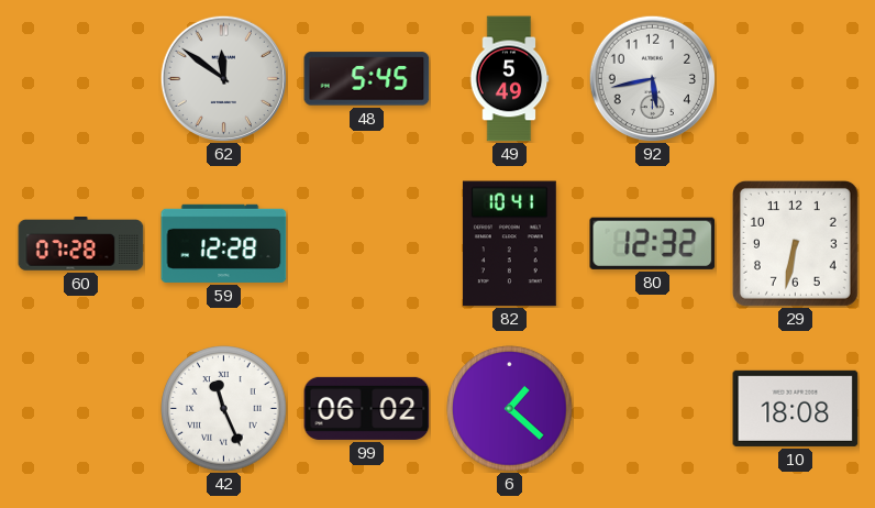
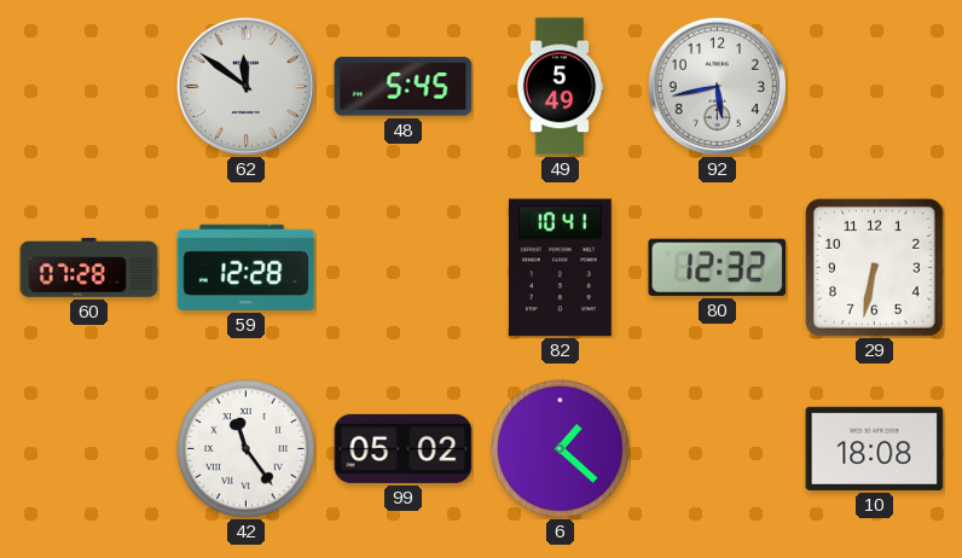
42: 11:26 -> 11:24 (247, 449)
99: 06:02 -> 05:02 (404, 448)
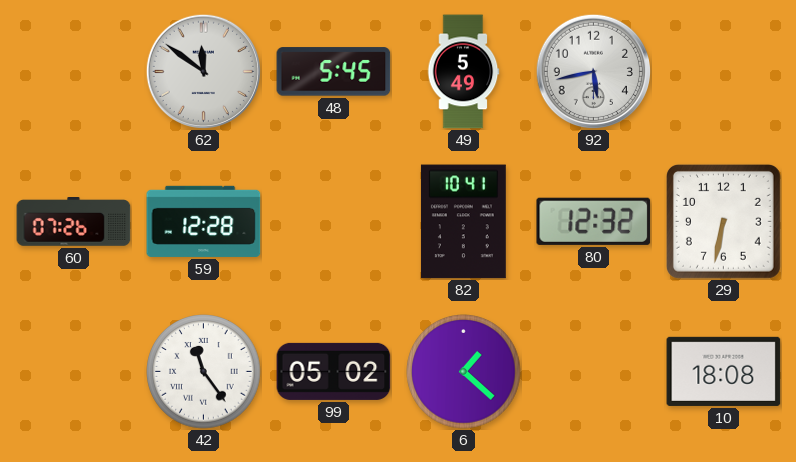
60: 07:28 -> 07:26 (74, 222)
